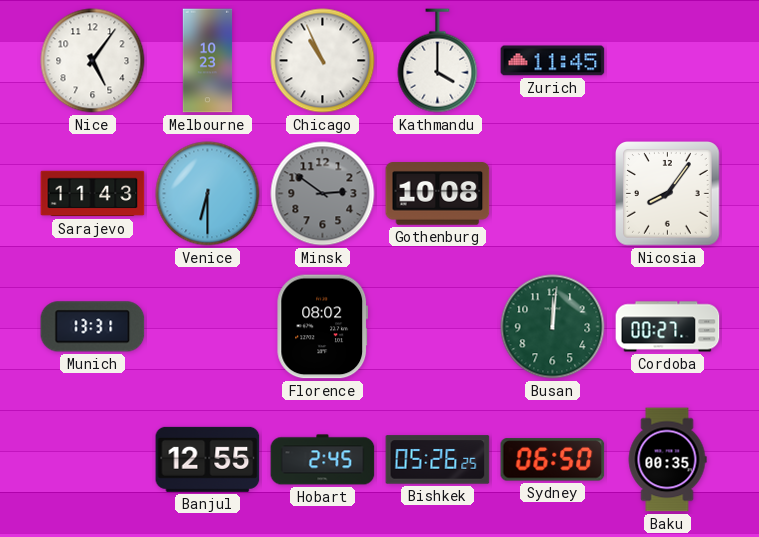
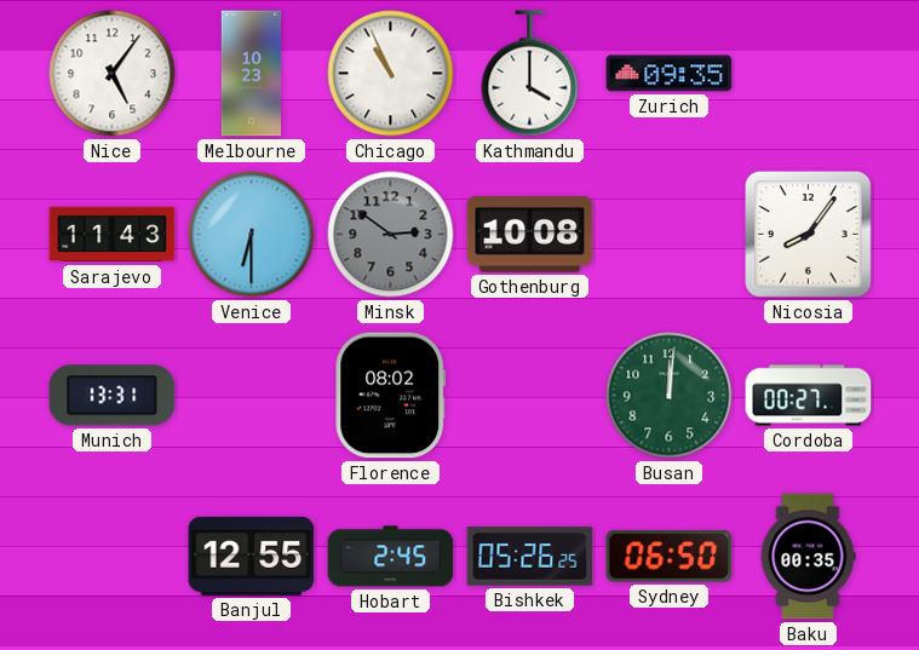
Zurich: 11:45 -> 09:35 (670, 74)
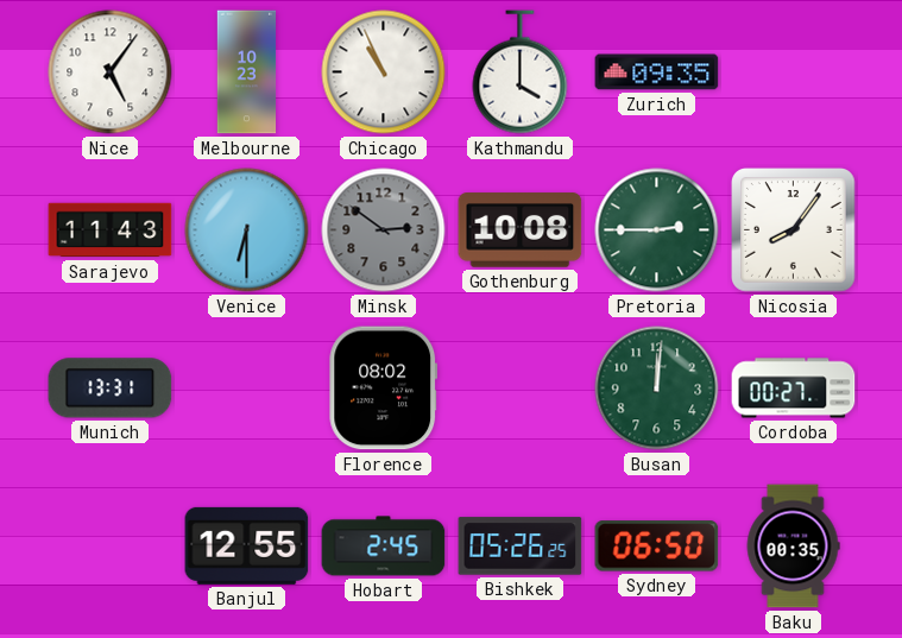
Pretoria: none -> 2:45 (657, 230)
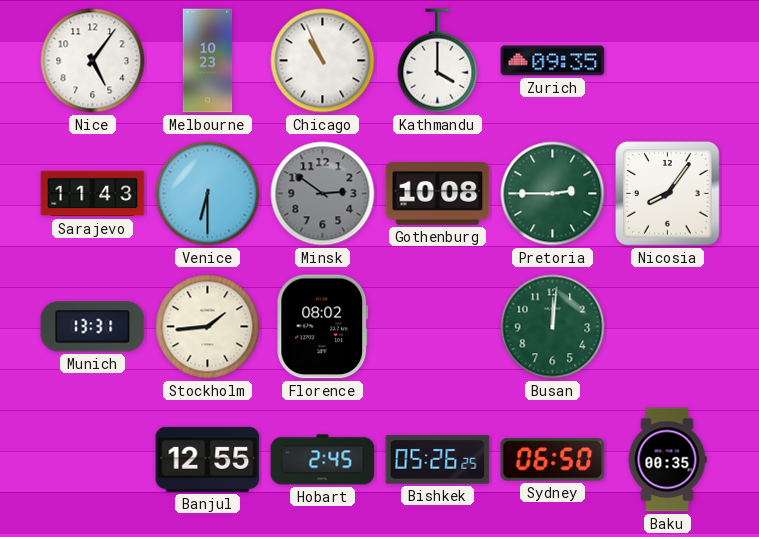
Stockholm: none -> 1:44 (208, 327)
Cordoba: 00:27 -> none (794, 389)
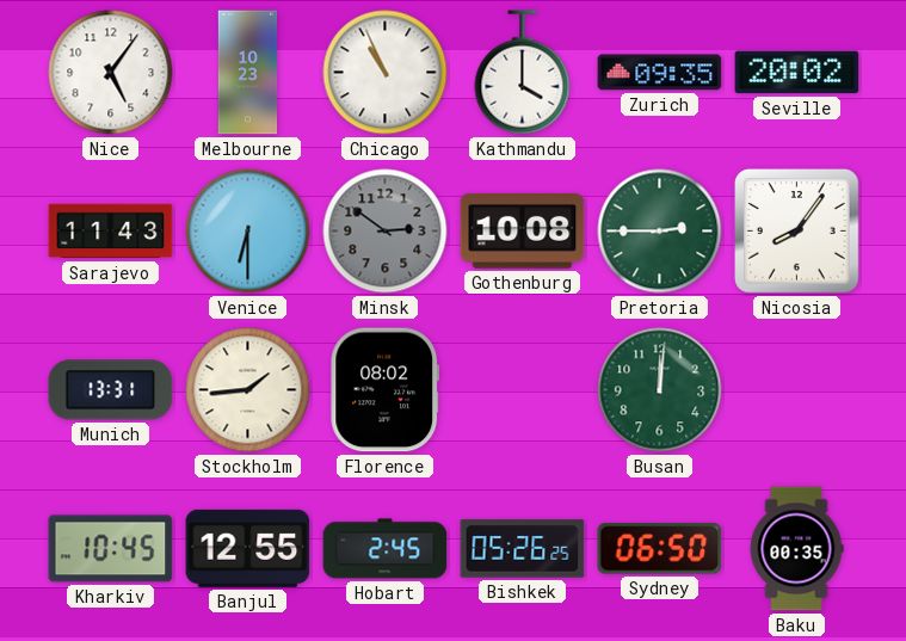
Seville: none -> 20:02 (797, 73)
Kharkiv: none -> 10:45 (111, 549)
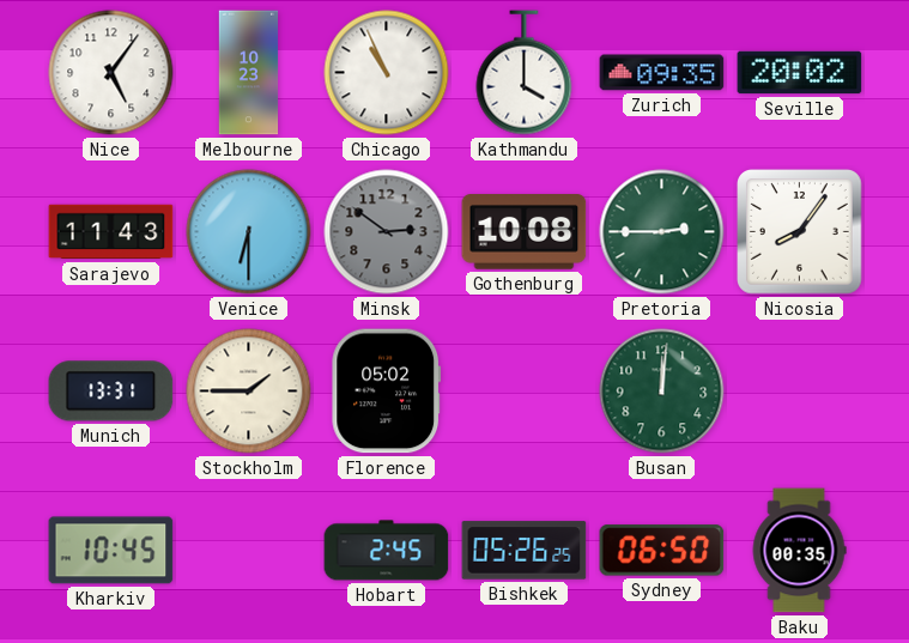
Stockholm: 1:44 -> 1:45 (249, 392)
Florence: 08:02 -> 05:02 (387, 392)
Banjul: 12:55 -> none (248, 548)
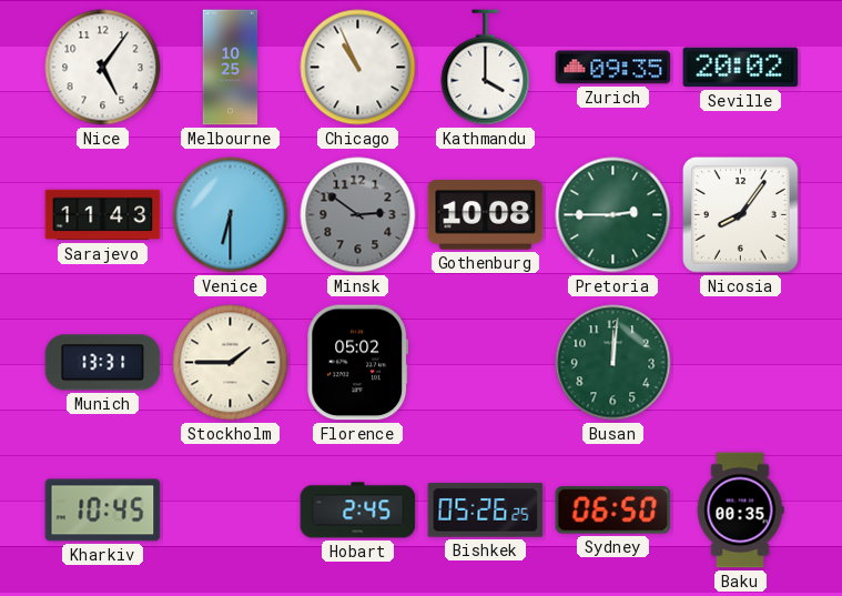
Melbourne: 10:23 -> 10:25 (231, 68)
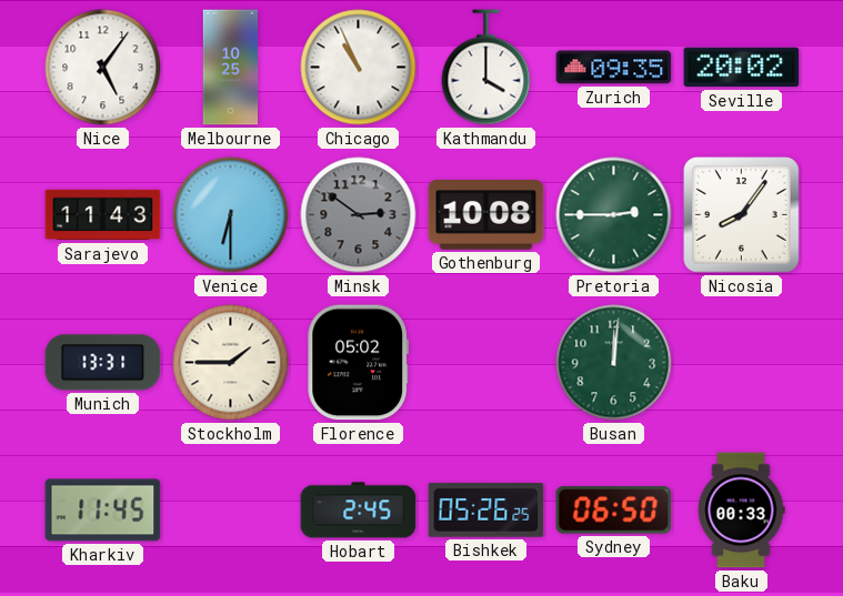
Kharkiv: 10:45 -> 11:45 (103, 511)
Baku: 00:35 -> 00:33 (741, 511)
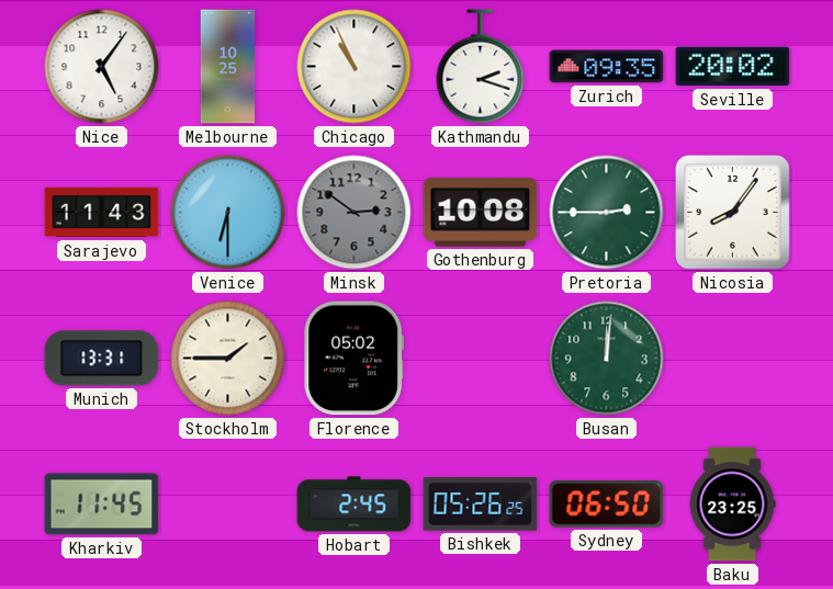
Kathmandu: 4:00 -> 2:18 (481, 67)
Baku: 00:33 -> 23:25 (732, 505)
